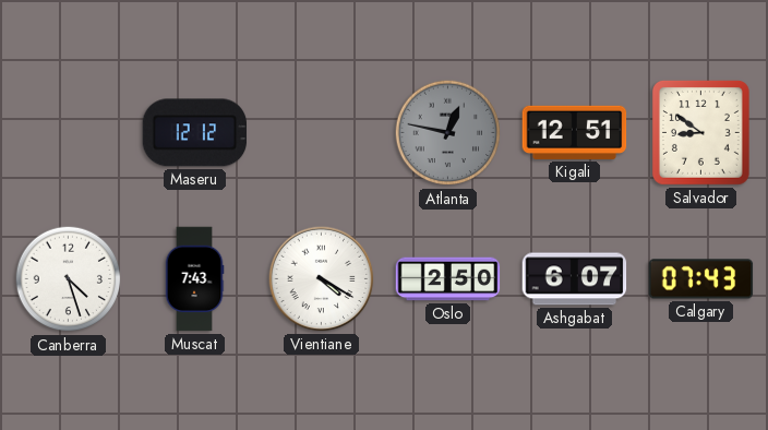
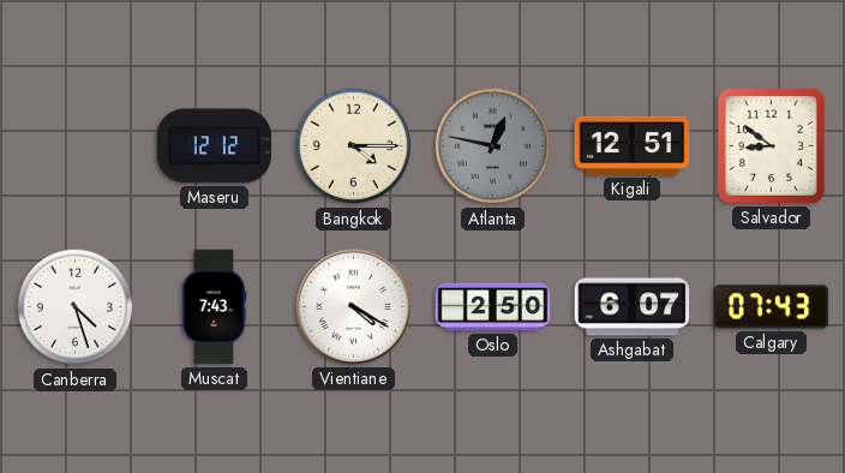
Bangkok: none -> 4:15 (354, 146)
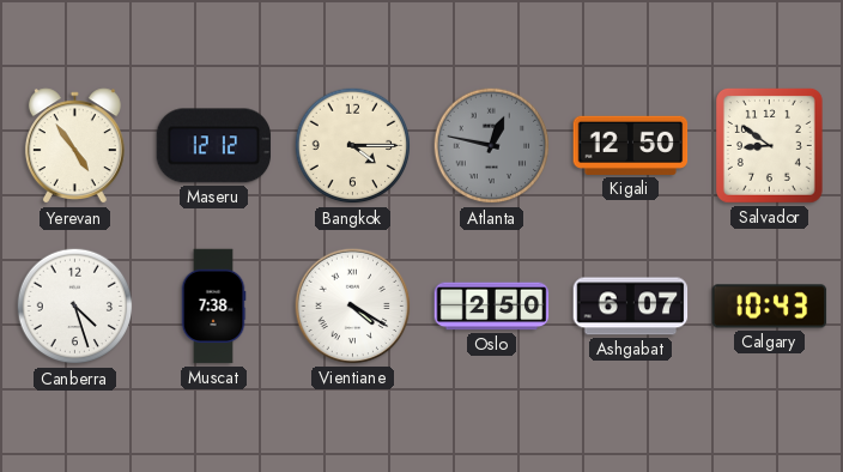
Yerevan: none -> 4:54 (74, 146)
Kigali: 12:51 -> 12:50 (631, 145)
Muscat: 7:43 -> 7:38 (213, 307)
Calgary: 07:43 -> 10:43 (770, 307)
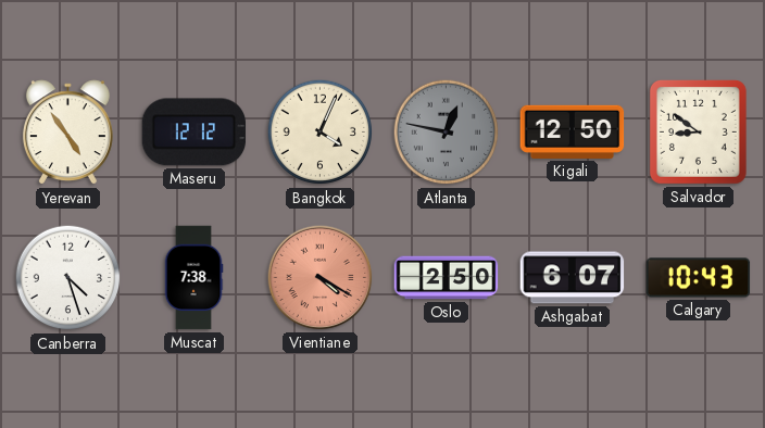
Bangkok: 4:15 -> 4:04 (321, 133)
Vientiane dial: white -> salmon (321, 278)
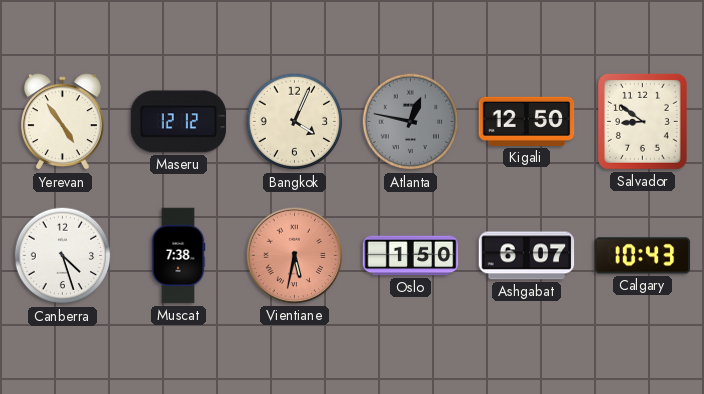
Vientiane: 4:20 -> 5:32 (295, 256)
Oslo: 2:50 -> 1:50 (411, 256)
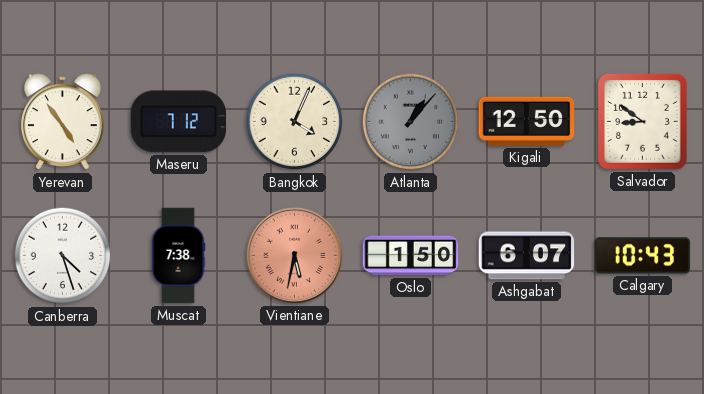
Maseru: 12:12 -> 7:12 (179, 122)
Atlanta: 12:47 -> 1:07 (411, 122)
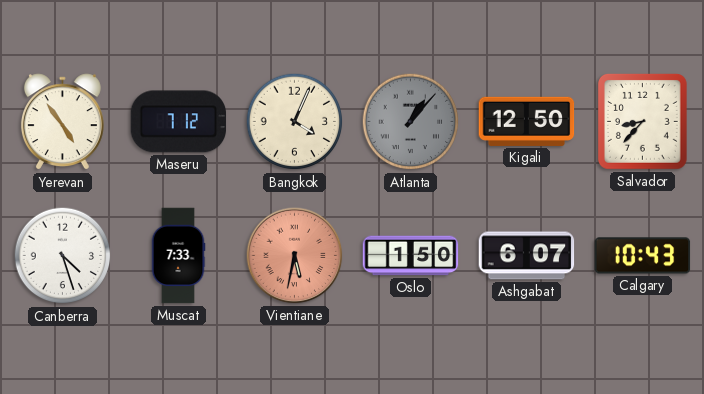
Salvador: 8:51 -> 8:37 (642, 121)
Muscat: 7:38 -> 7:33 (178, 256)
